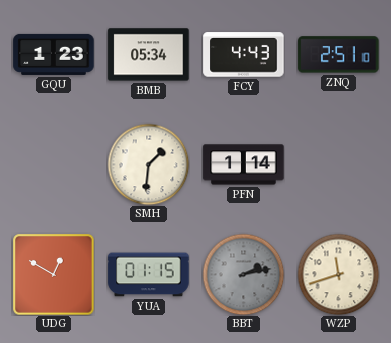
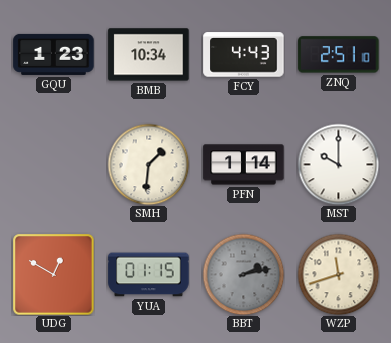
BMB: 05:34 -> 10:34 (149, 55)
MST: none -> 10:00 (338, 164)
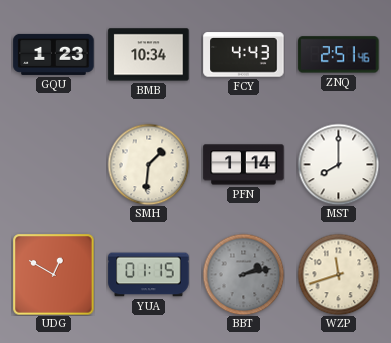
ZNQ: 2:51:10 -> 2:51:46 (339, 55)
MST: 10:00 -> 8:00 (338, 164)
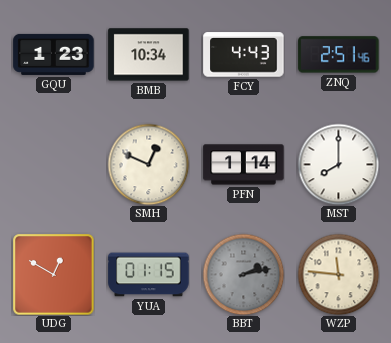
SMH: 1:31 -> 12:49 (148, 164)
WZP: 11:42 -> 11:46 (338, 274)
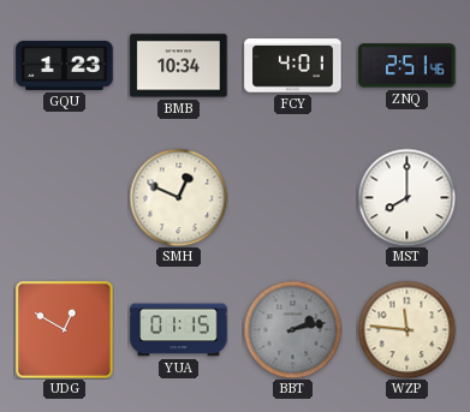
FCY: 4:43 -> 4:01 (293, 66)
PFN: 1:14 -> none (244, 165)
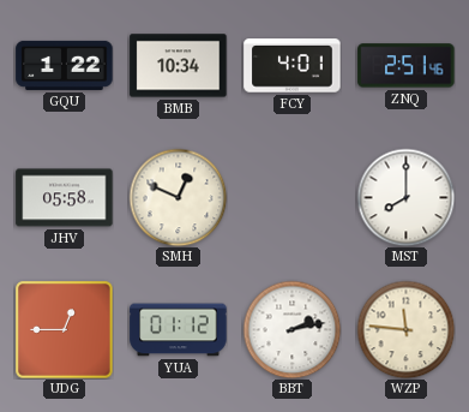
GQU: 1:23 -> 1:22 (65, 65)
JHV: none -> 05:58 (65, 198)
UDG: 12:50 -> 12:45 (65, 330)
YUA: 01:15 -> 01:12 (179, 330)
BBT dial: grey -> white (291, 329)
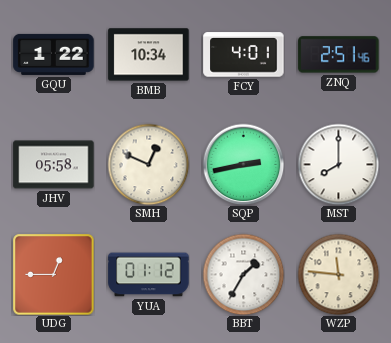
SQP: none -> 2:43 (243, 164)
BBT: 2:13 -> 1:35 (243, 274)
